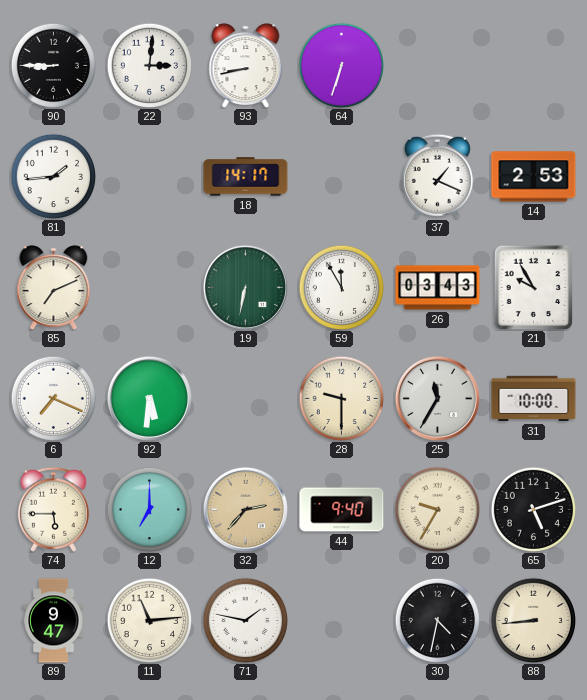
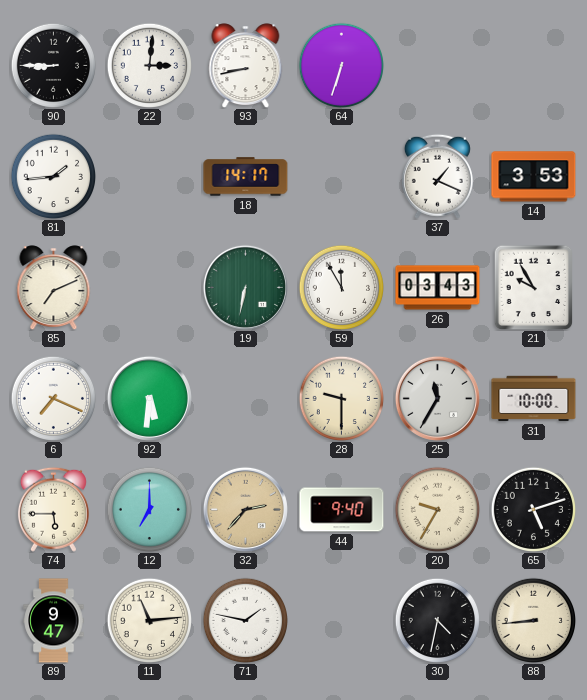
14: 2:53 -> 3:53 (534, 177)
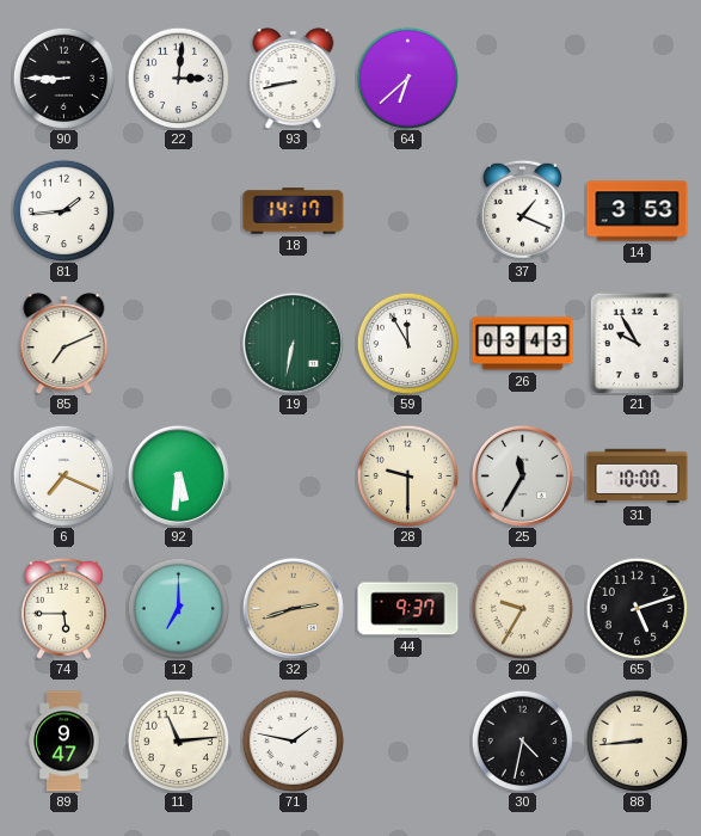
64: 6:33 -> 6:38 (407, 78)
32: 2:37 -> 2:42 (293, 608)
44: 9:40 -> 9:37 (408, 609)
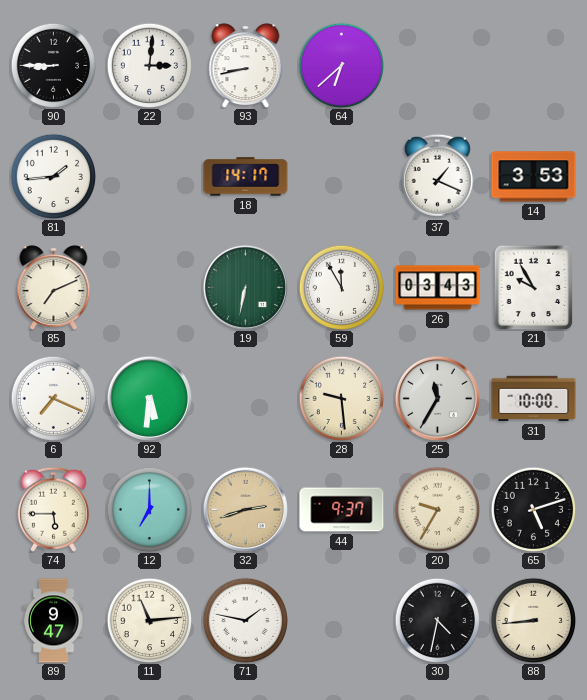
28: 9:30 -> 9:29 (341, 398)
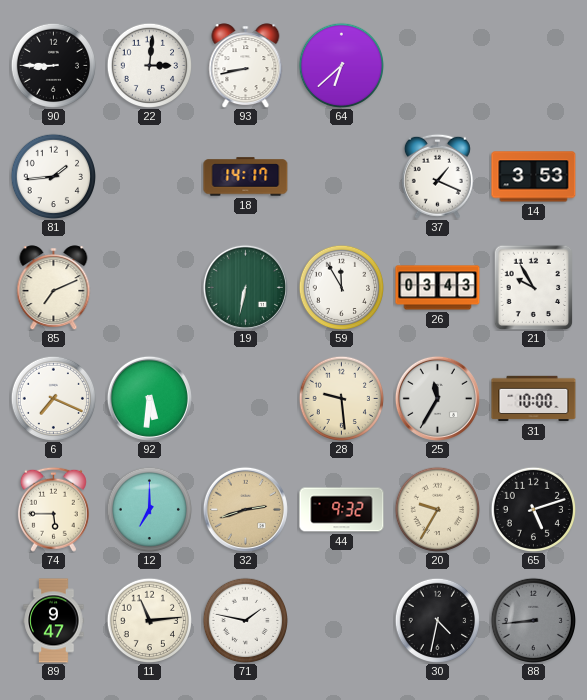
44: 9:37 -> 9:32 (342, 510)
88 dial: cream -> grey (533, 620)
